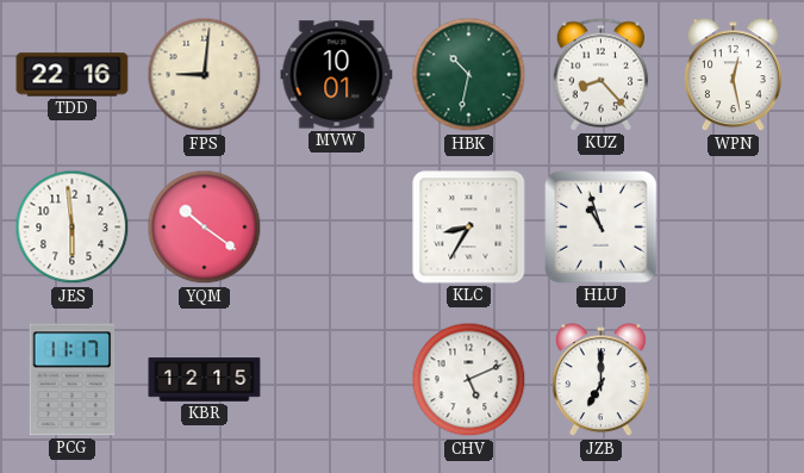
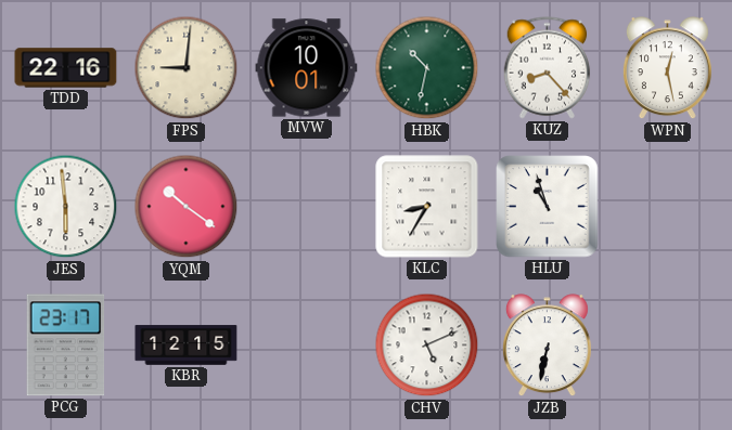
PCG: 11:17 -> 23:17 (66, 346)
JZB: 7:00 -> 6:32 (547, 346)
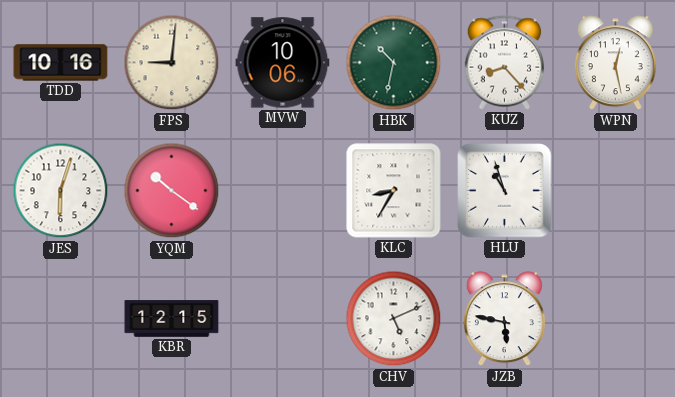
TDD: 22:16 -> 10:16 (61, 63)
MVW: 10:01 -> 10:06 (283, 63)
JES: 5:59 -> 6:03 (61, 191)
PCG: 23:17 -> none (66, 346)
JZB: 6:32 -> 5:47 (504, 319)
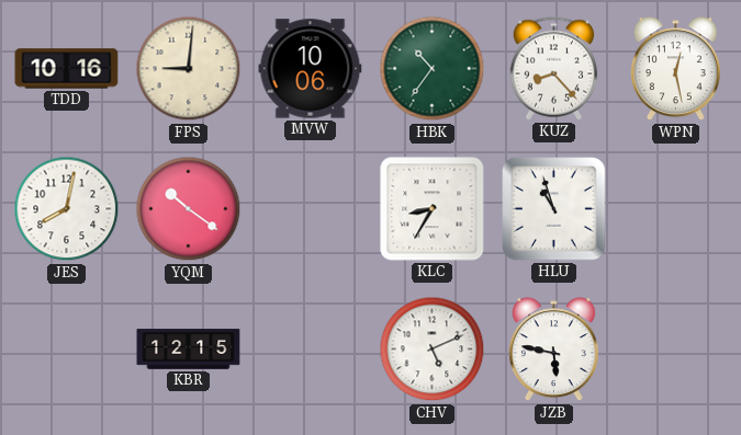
HBK: 10:32 -> 10:36 (433, 69)
JES: 6:03 -> 8:02 (67, 209)
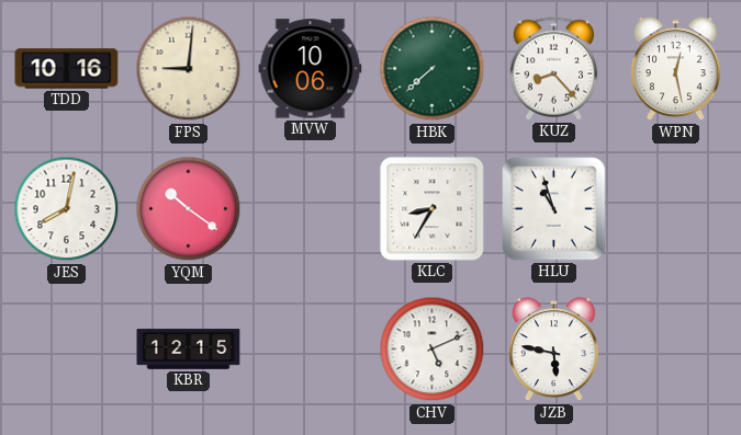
HBK: 10:36 -> 7:38 (433, 69)
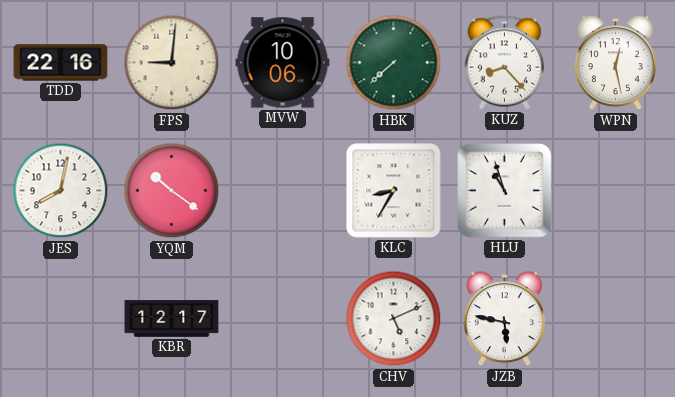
TDD: 10:16 -> 22:16 (61, 63)
KBR: 12:15 -> 12:17 (172, 319)
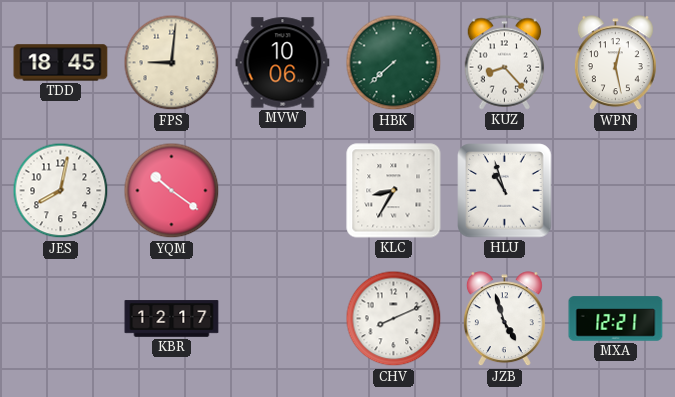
TDD: 22:16 -> 18:45 (61, 63)
CHV: 5:11 -> 8:11 (394, 319)
JZB: 5:47 -> 4:57 (504, 319)
MXA: none -> 12:21 (616, 319)
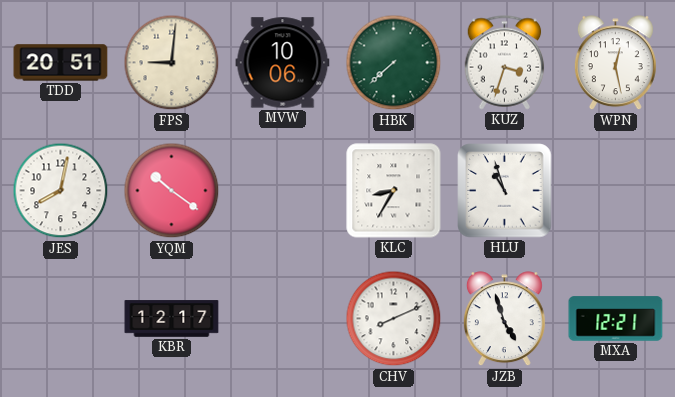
TDD: 18:45 -> 20:51 (61, 63)
KUZ: 8:23 -> 3:33 (505, 63)
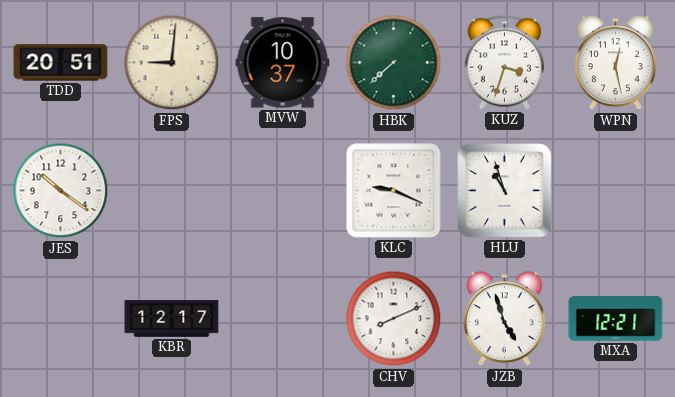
MVW: 10:06 -> 10:37 (283, 63)
JES: 8:02 -> 10:21 (61, 191)
YQM: 10:21 -> none (172, 191)
KLC: 8:35 -> 9:19 (394, 191)
